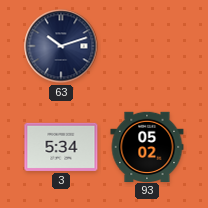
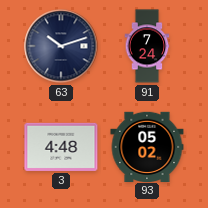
91: none -> 7:24 (147, 46)
3: 5:34 -> 4:48 (61, 147)
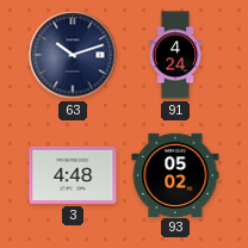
91: 7:24 -> 4:24 (175, 55)
